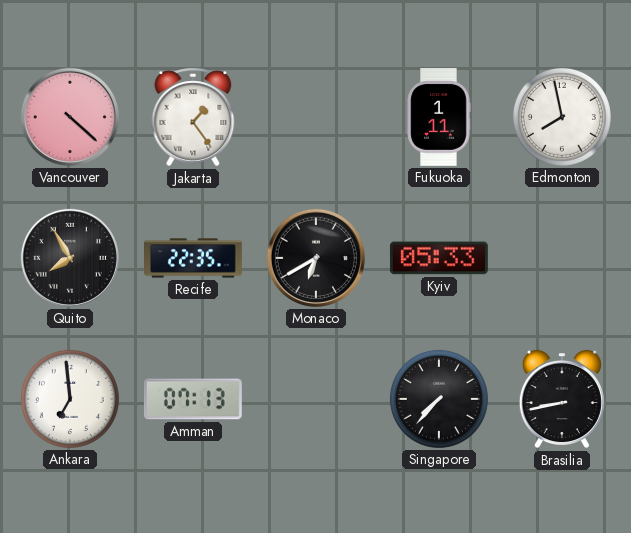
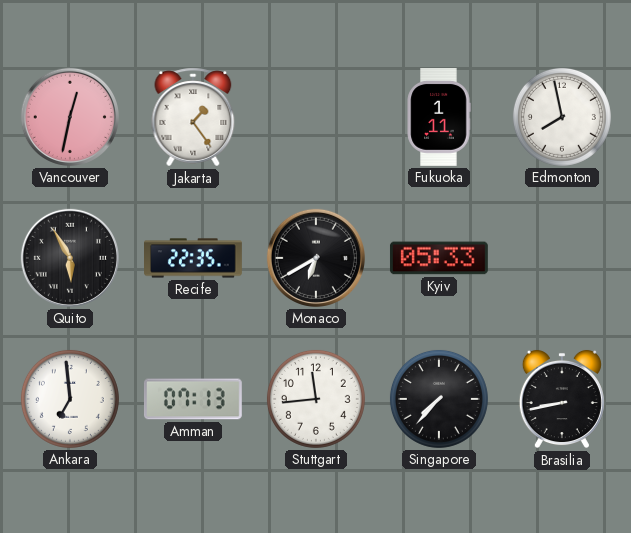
Vancouver: 4:22 -> 12:32 (70, 117)
Quito: 7:55 -> 5:55 (70, 258)
Stuttgart: none -> 11:44 (316, 399)
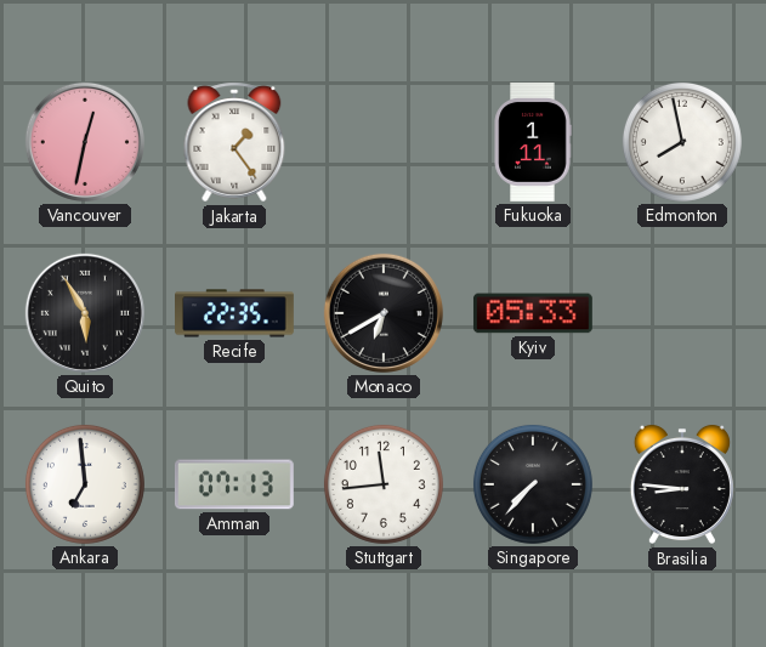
Brasilia: 8:43 -> 8:46 (682, 484)
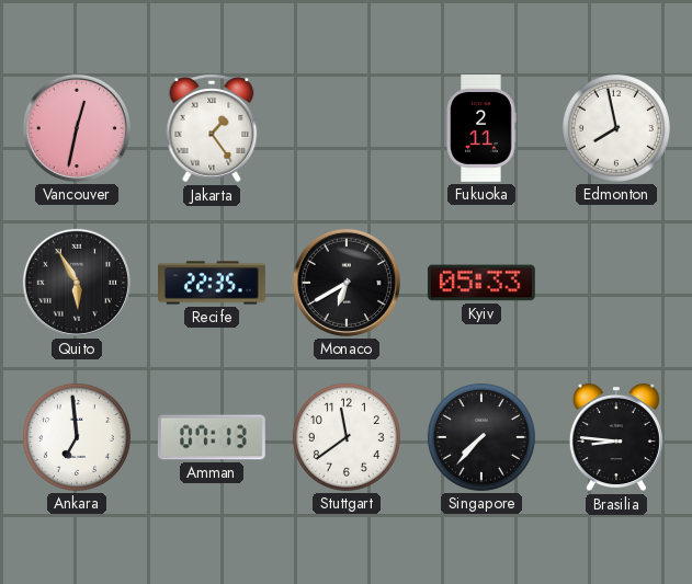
Fukuoka: 1:11 -> 2:11 (481, 129)
Stuttgart: 11:44 -> 11:39 (347, 437)
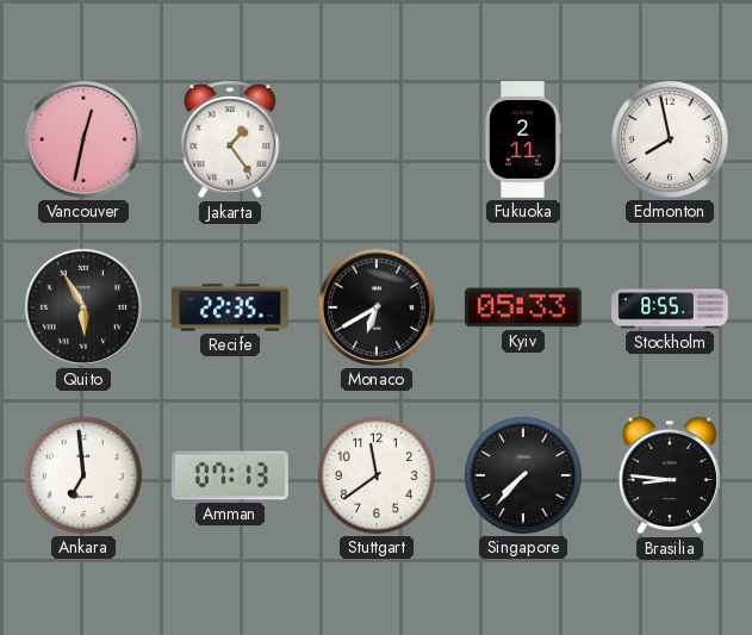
Stockholm: none -> 8:55 (671, 307)
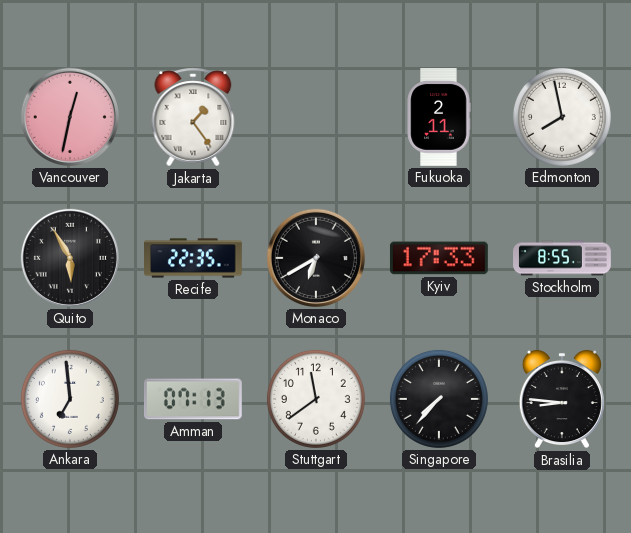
Kyiv: 05:33 -> 17:33 (439, 258)
